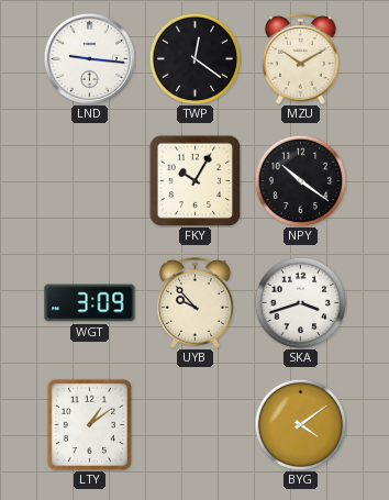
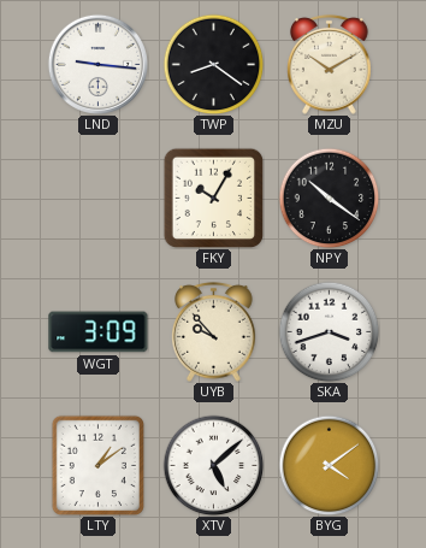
TWP: 12:21 -> 8:21 (213, 64)
XTV: none -> 5:08 (213, 465)
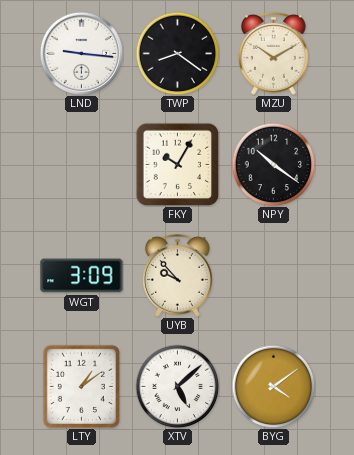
SKA: 3:42 -> none (329, 331)
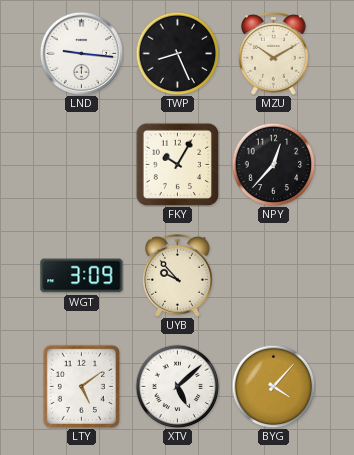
TWP: 8:21 -> 8:26 (177, 53)
NPY: 10:21 -> 12:37 (273, 164)
LTY: 1:09 -> 5:09 (81, 386)
BYG: 4:09 -> 4:07 (273, 386)
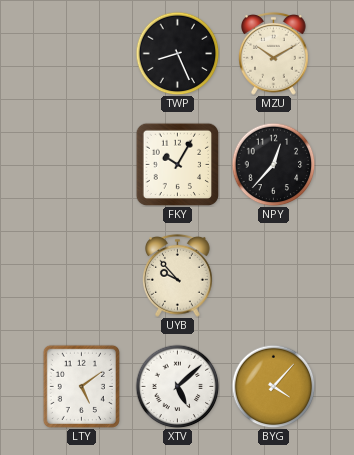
LND: 9:16 -> none (81, 53)
WGT: 3:09 -> none (82, 276)
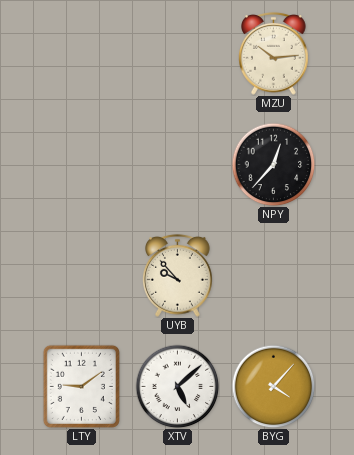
TWP: 8:26 -> none (177, 53)
MZU: 10:10 -> 10:14 (274, 53)
FKY: 10:05 -> none (177, 164)
LTY: 5:09 -> 9:09 (81, 386)
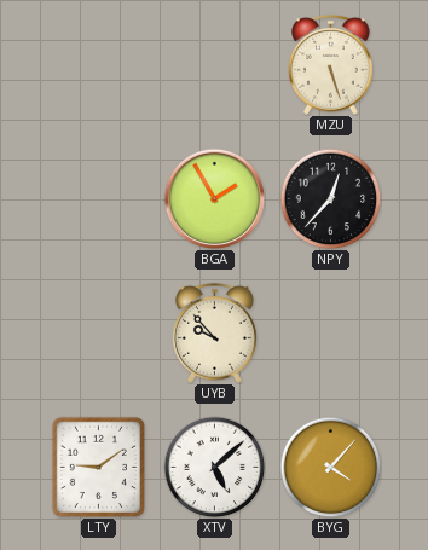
MZU: 10:14 -> 5:27 (331, 64)
BGA: none -> 1:55 (214, 198)
